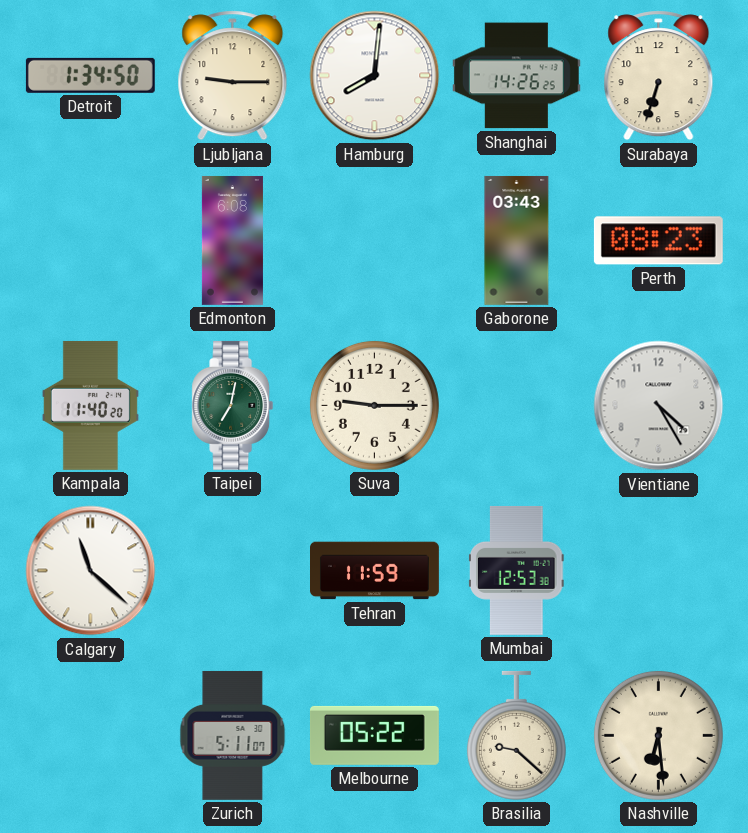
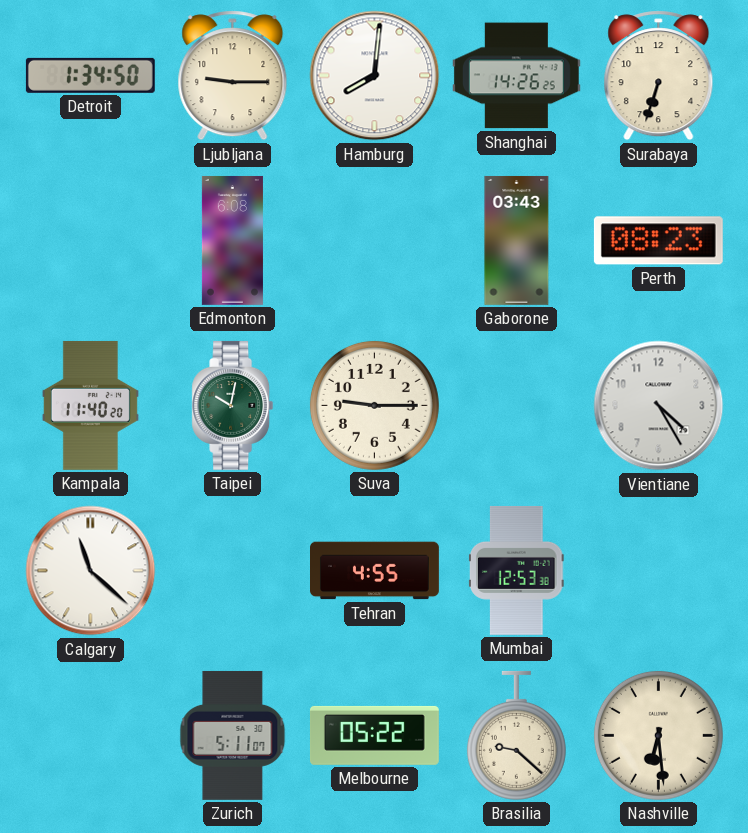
Taipei: 7:02 -> 10:02 (233, 405)
Tehran: 11:59 -> 4:55 (375, 571)
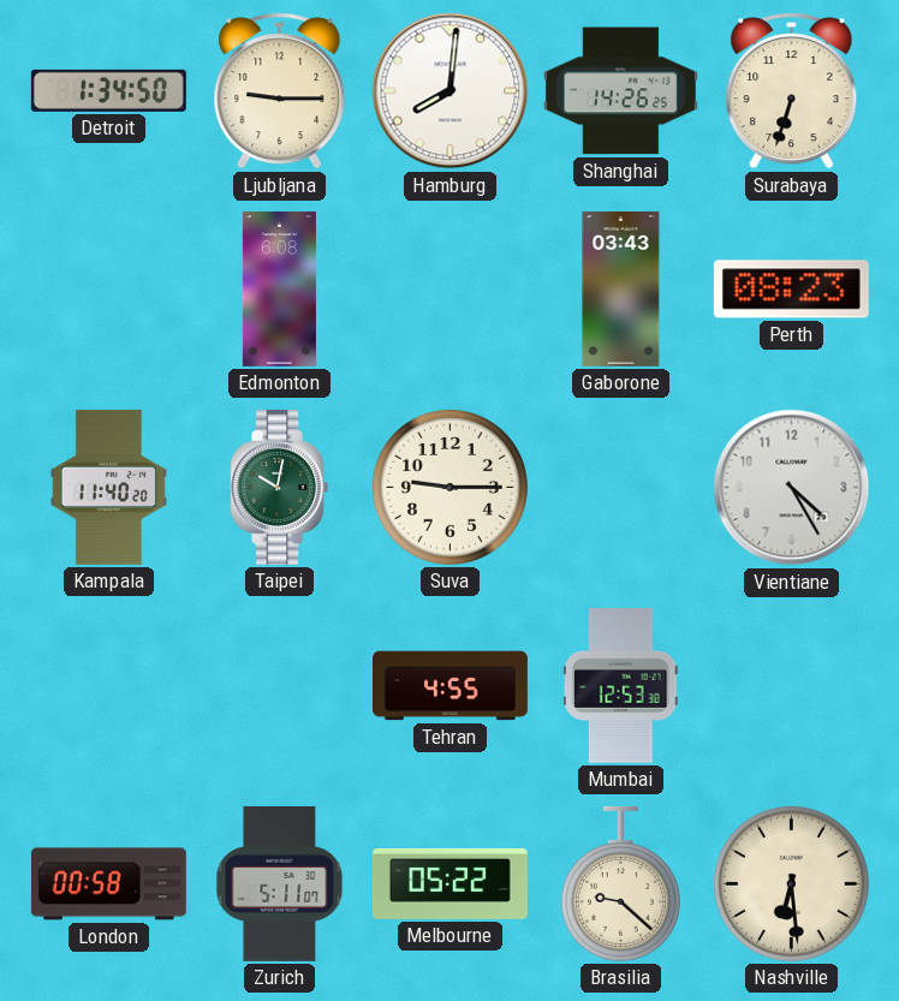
Calgary: 11:22 -> none (91, 571)
London: none -> 00:58 (108, 884)
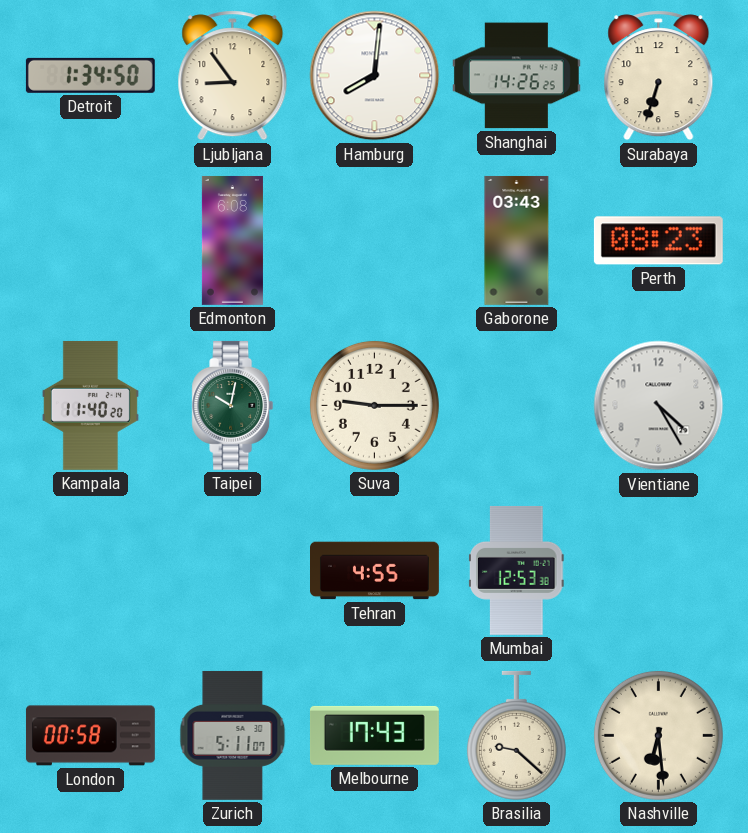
Ljubljana: 9:15 -> 8:54 (233, 76)
Melbourne: 05:22 -> 17:43 (374, 735)
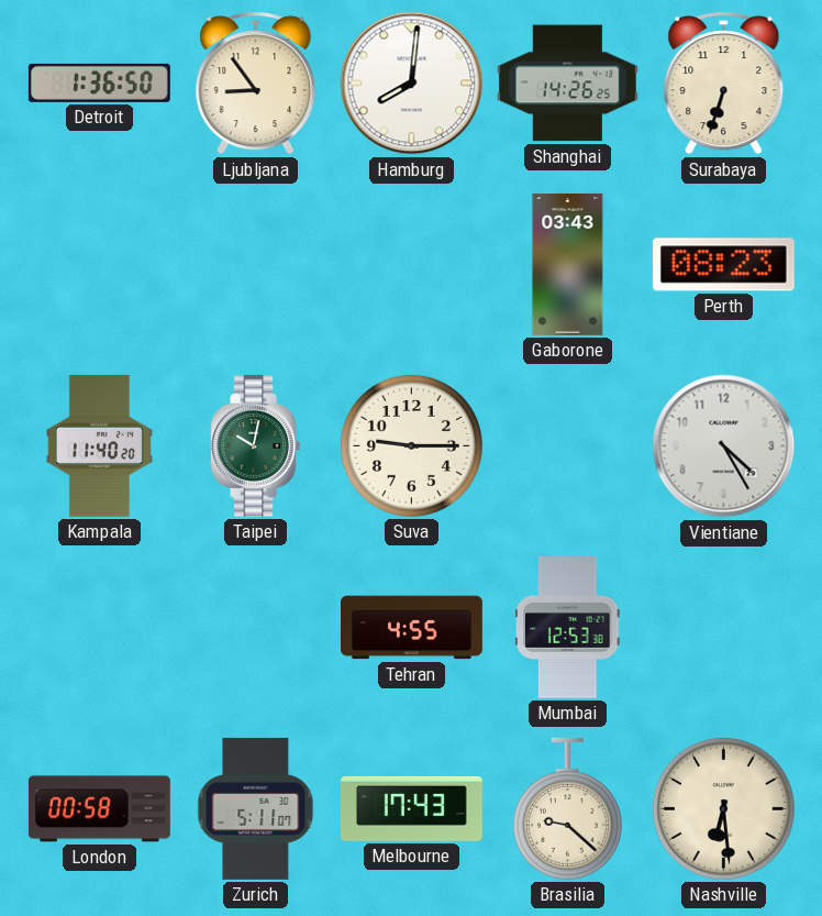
Detroit: 1:34 -> 1:36 (99, 82)
Edmonton: 6:08 -> none (232, 240)
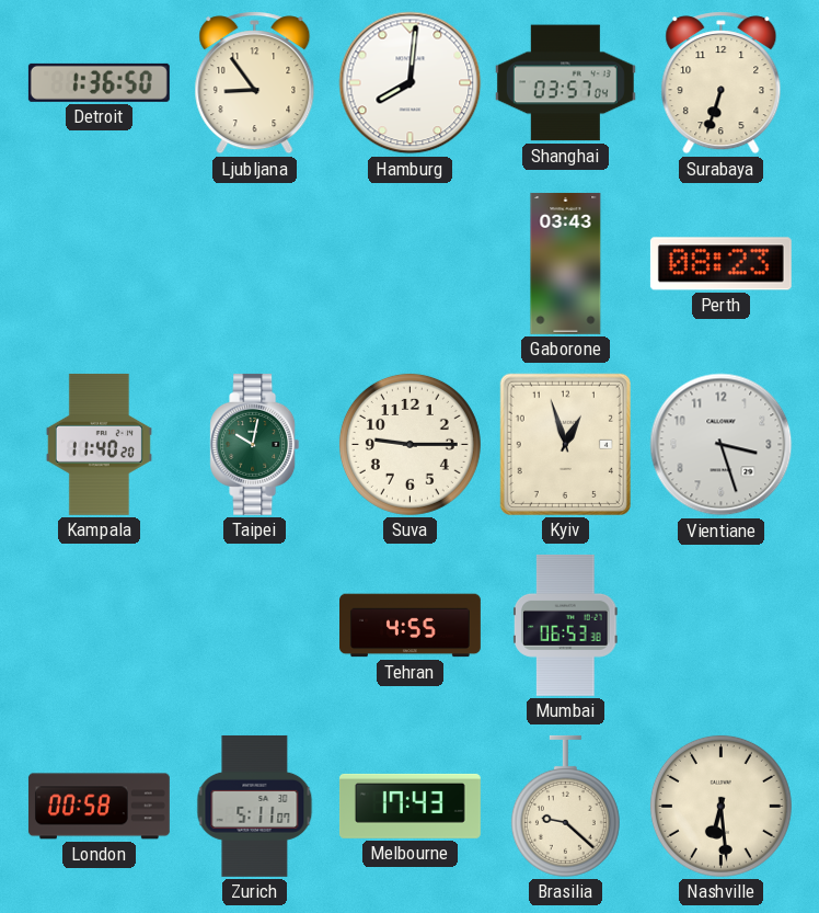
Shanghai: 14:26 -> 03:57 (565, 83)
Kyiv: none -> 12:57 (565, 444)
Vientiane: 4:25 -> 3:27 (722, 445)
Mumbai: 12:53 -> 06:53 (566, 625)
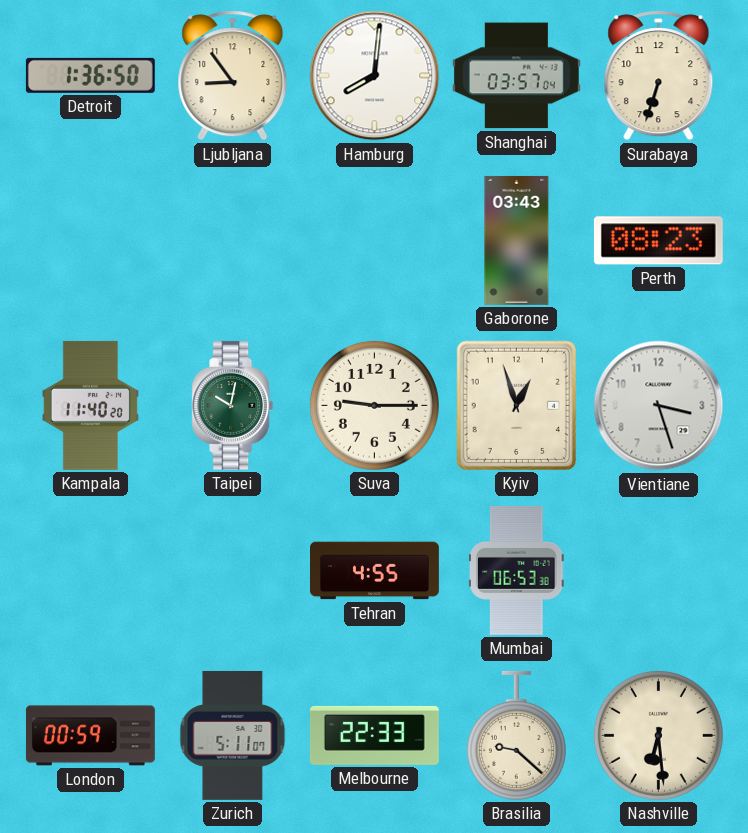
London: 00:58 -> 00:59 (90, 736)
Melbourne: 17:43 -> 22:33 (374, 735)
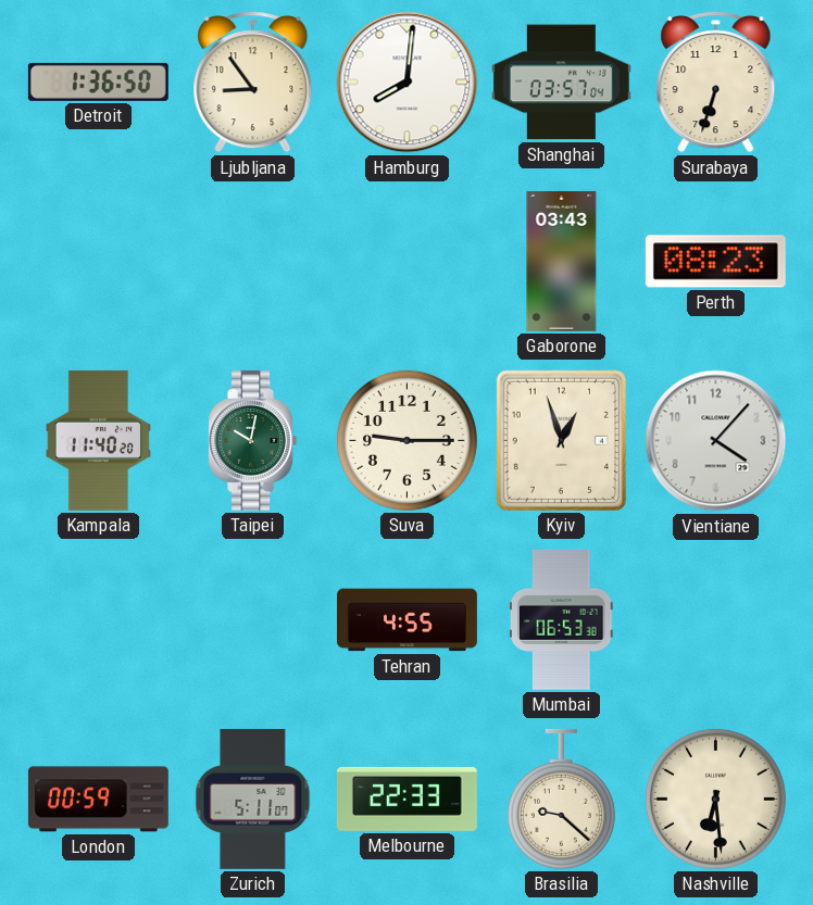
Vientiane: 3:27 -> 4:07 (716, 441)
